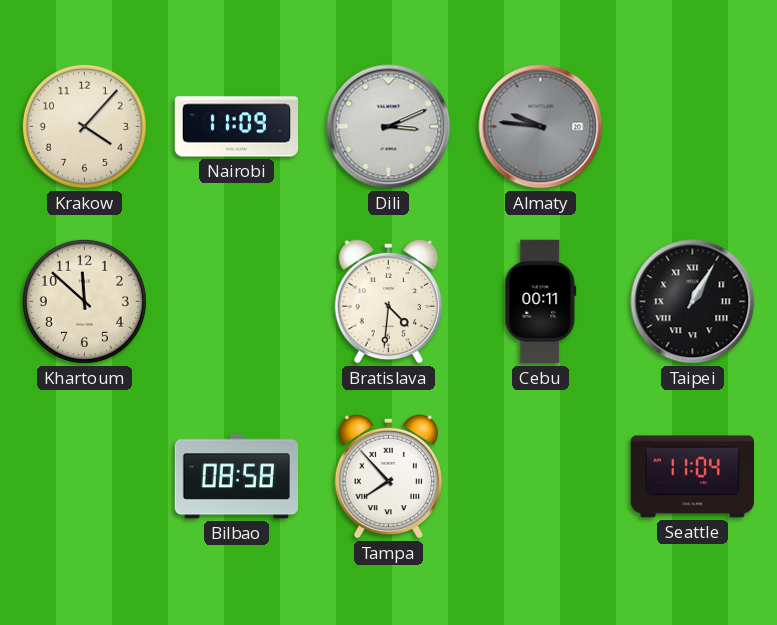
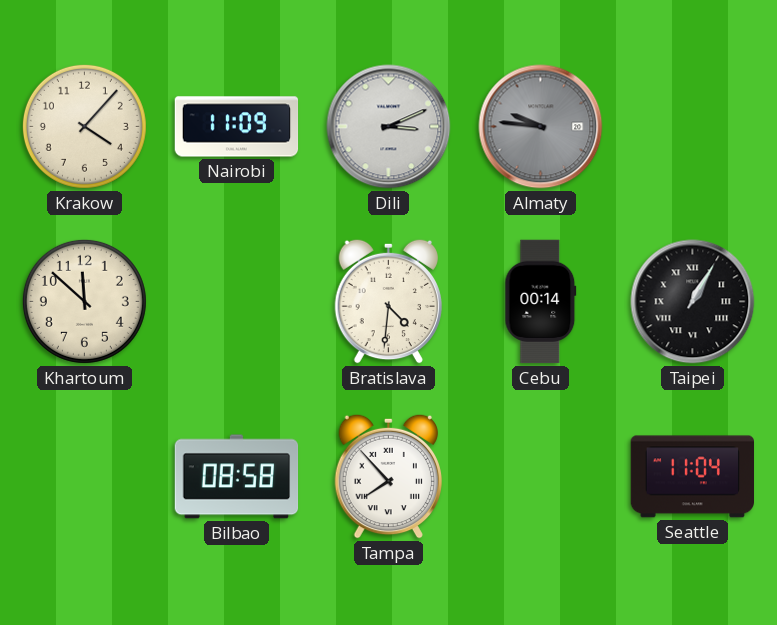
Cebu: 00:11 -> 00:14 (541, 302)
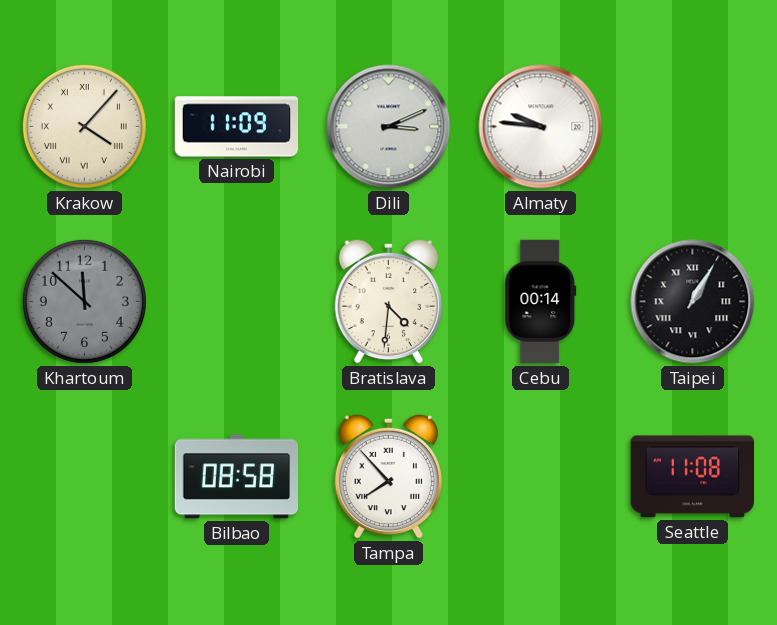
Krakow numerals: Arabic -> Roman (84, 126)
Almaty dial: grey -> white (541, 127)
Khartoum dial: cream -> grey (84, 301)
Seattle: 11:04 -> 11:08 (692, 477)
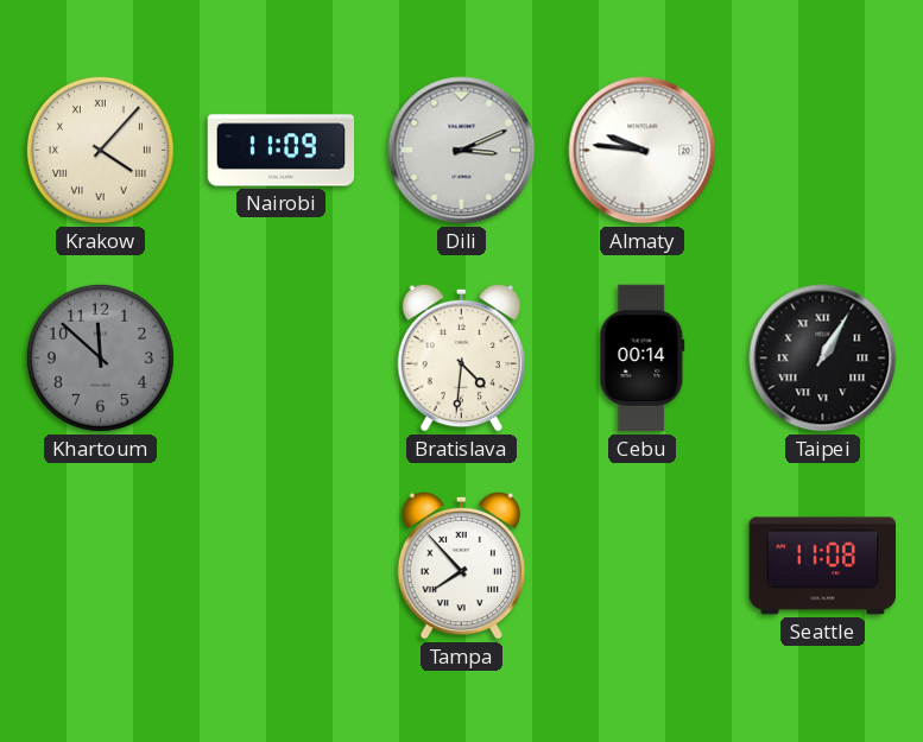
Bilbao: 08:58 -> none (237, 477)
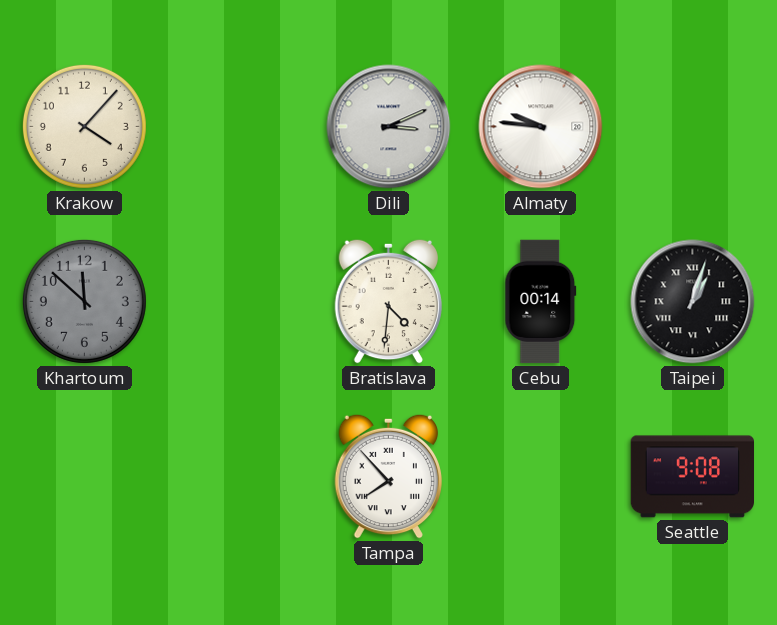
Krakow numerals: Roman -> Arabic (84, 126)
Nairobi: 11:09 -> none (282, 151)
Taipei: 1:05 -> 1:03 (693, 302)
Seattle: 11:08 -> 9:08 (692, 477)
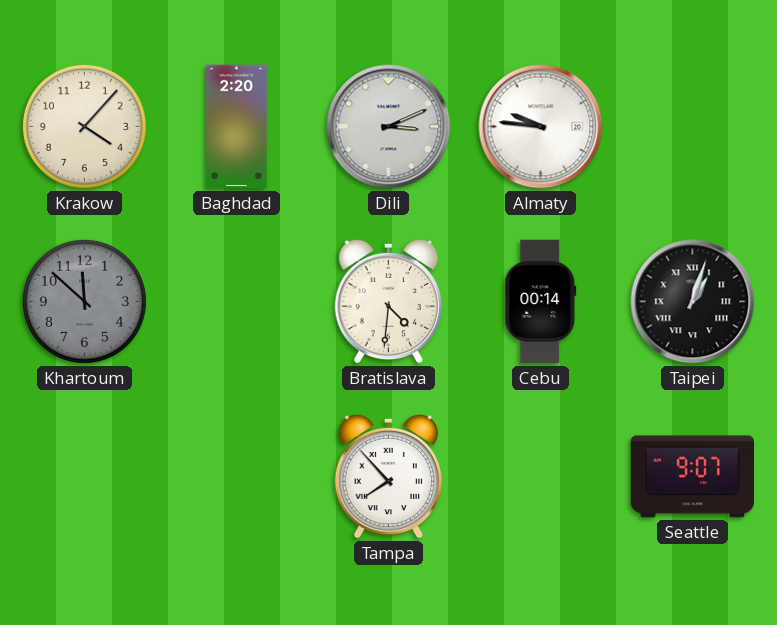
Baghdad: none -> 2:20 (237, 127)
Seattle: 9:08 -> 9:07 (692, 477)
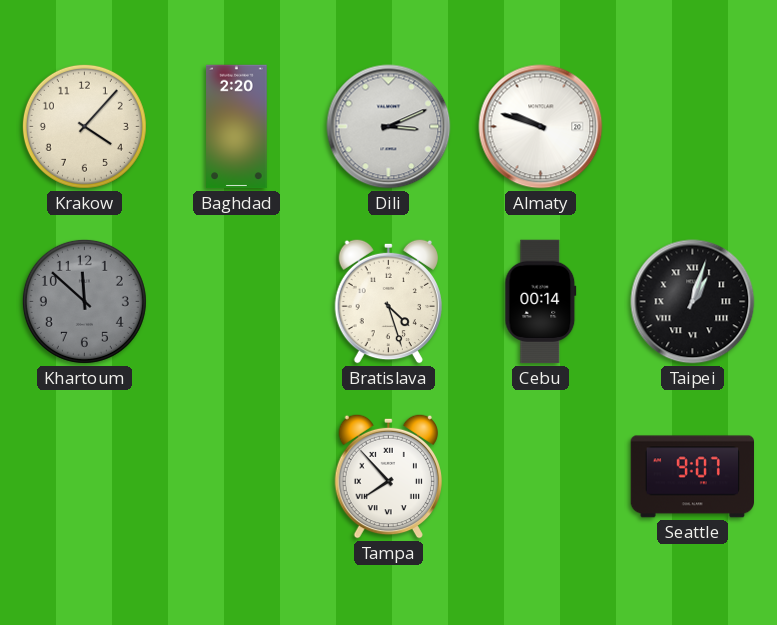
Almaty: 9:46 -> 9:48 (541, 127)
Bratislava: 4:31 -> 4:27 (388, 301)
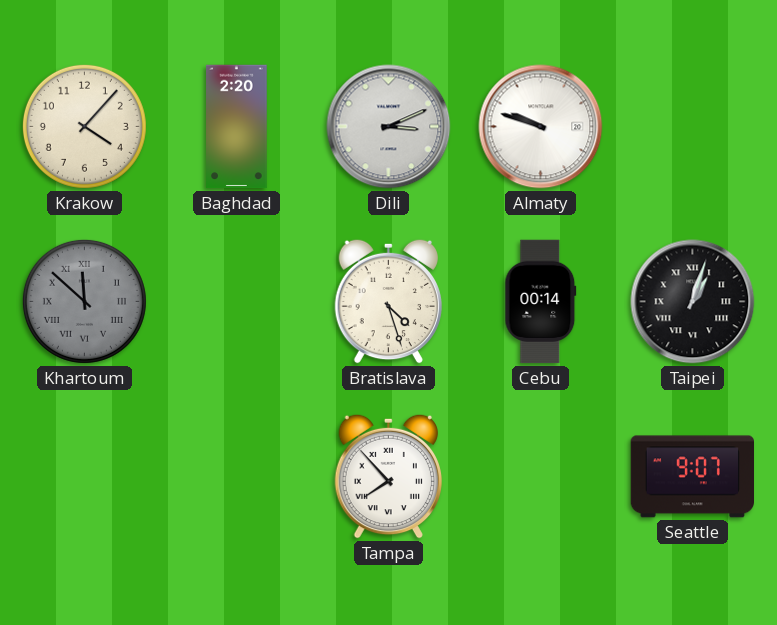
Khartoum numerals: Arabic -> Roman (84, 301)
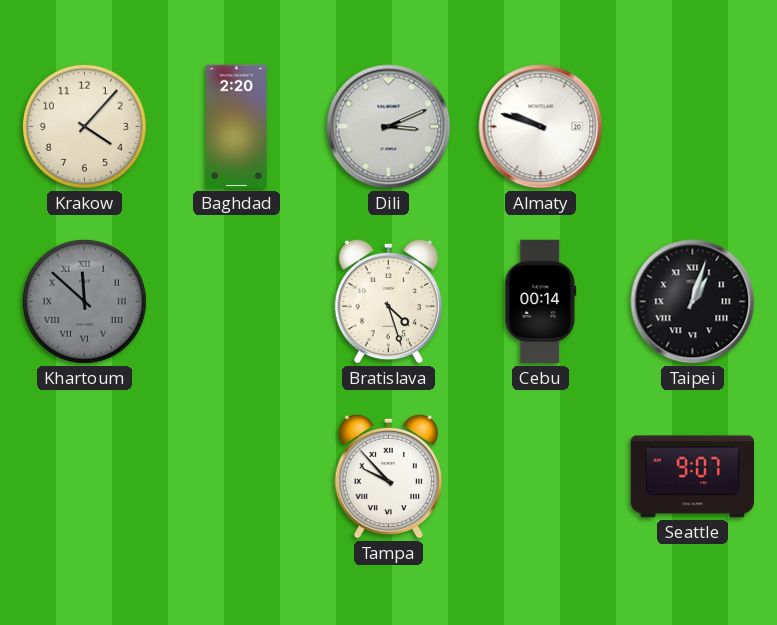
Tampa: 7:53 -> 9:53 (388, 476)
